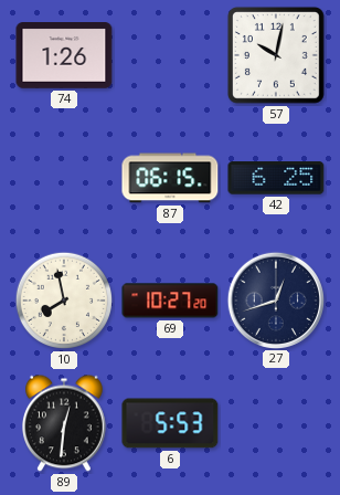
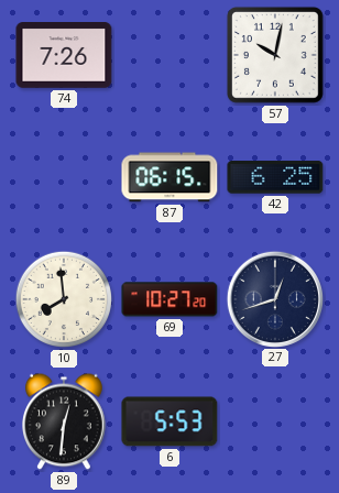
74: 1:26 -> 7:26 (64, 56)
10: 7:58 -> 7:59 (64, 299)
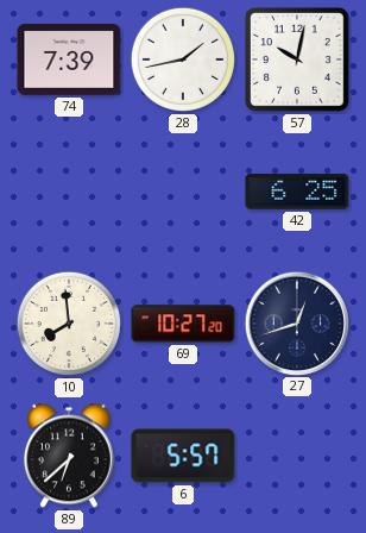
74: 7:26 -> 7:39 (69, 61)
28: none -> 1:43 (183, 59)
87: 06:15 -> none (169, 177)
89: 12:31 -> 6:38 (70, 456)
6: 5:53 -> 5:57 (183, 456)
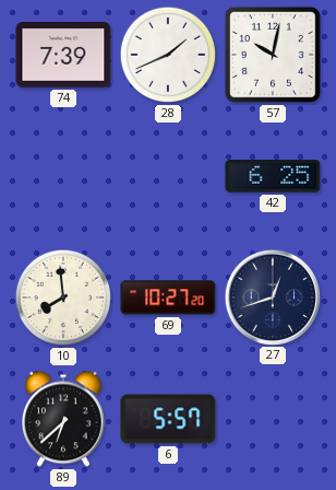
28: 1:43 -> 1:41 (168, 55)
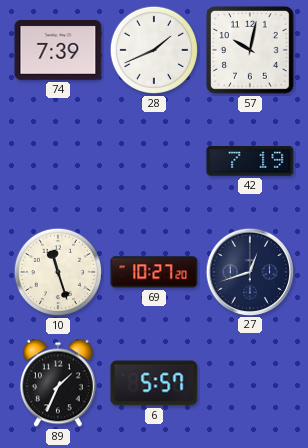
42: 6:25 -> 7:19 (250, 161)
10: 7:59 -> 11:27 (58, 272)
89: 6:38 -> 1:34 (59, 383)
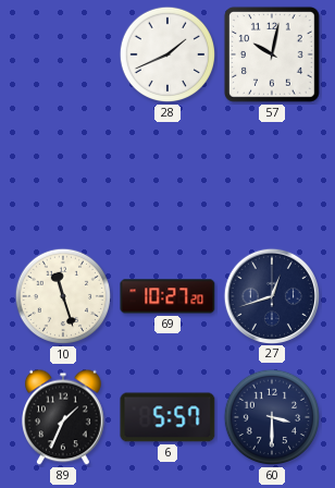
74: 7:39 -> none (58, 51)
42: 7:19 -> none (250, 161)
60: none -> 3:30 (272, 417)
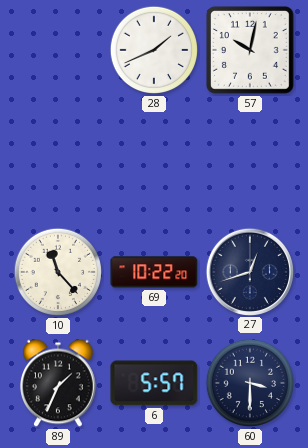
10: 11:27 -> 11:23 (58, 272)
69: 10:27 -> 10:22 (154, 272)
